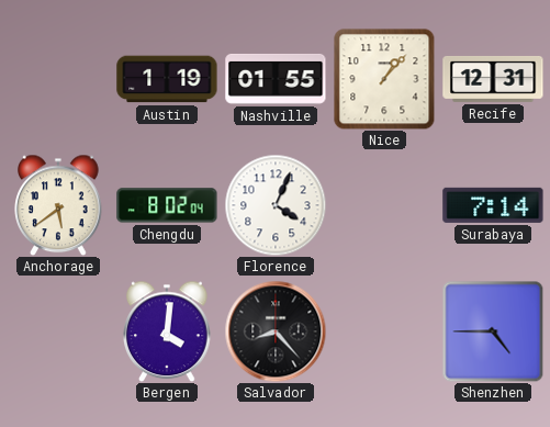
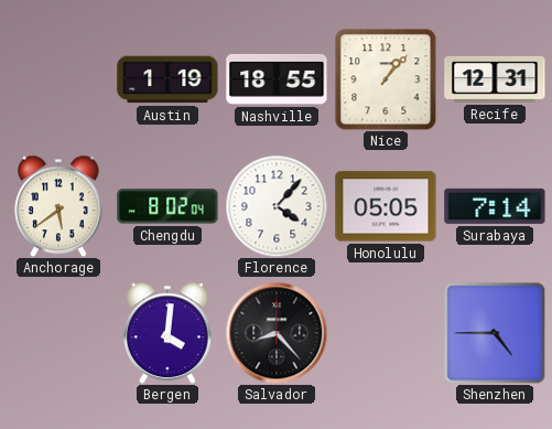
Nashville: 01:55 -> 18:55 (277, 79)
Florence: 4:04 -> 4:07 (277, 206)
Honolulu: none -> 05:05 (386, 206)
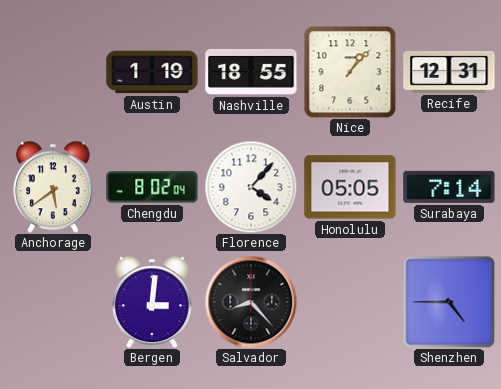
Bergen: 4:01 -> 3:01 (152, 302)
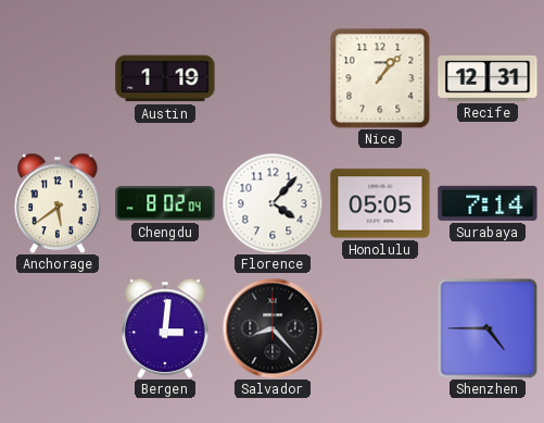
Nashville: 18:55 -> none (251, 72)
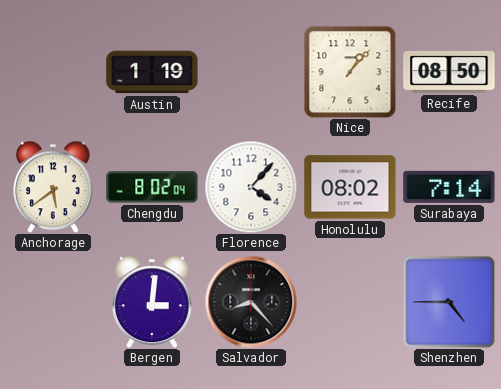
Recife: 12:31 -> 08:50 (449, 72)
Honolulu: 05:05 -> 08:02 (350, 187)
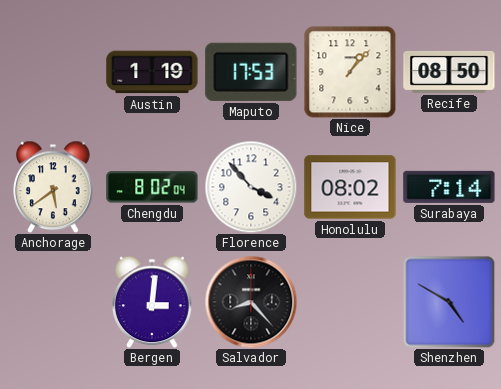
Maputo: none -> 17:53 (251, 72)
Florence: 4:07 -> 3:53 (251, 187)
Shenzhen: 4:45 -> 4:50 (449, 302)
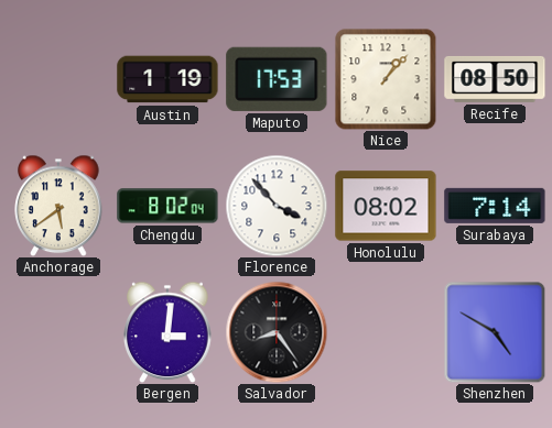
Salvador: 8:23 -> 8:24 (277, 332)
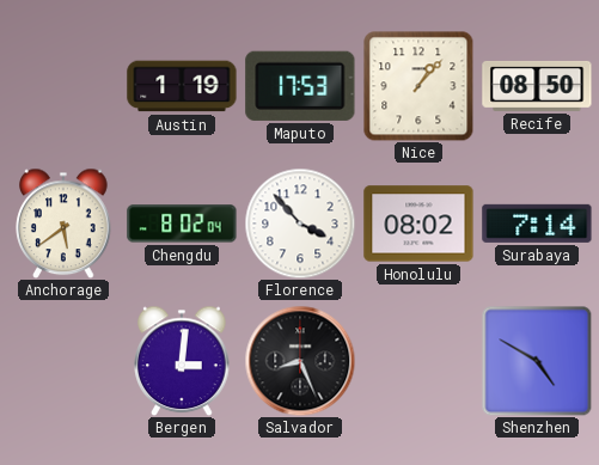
Salvador: 8:24 -> 8:26 (300, 361)
